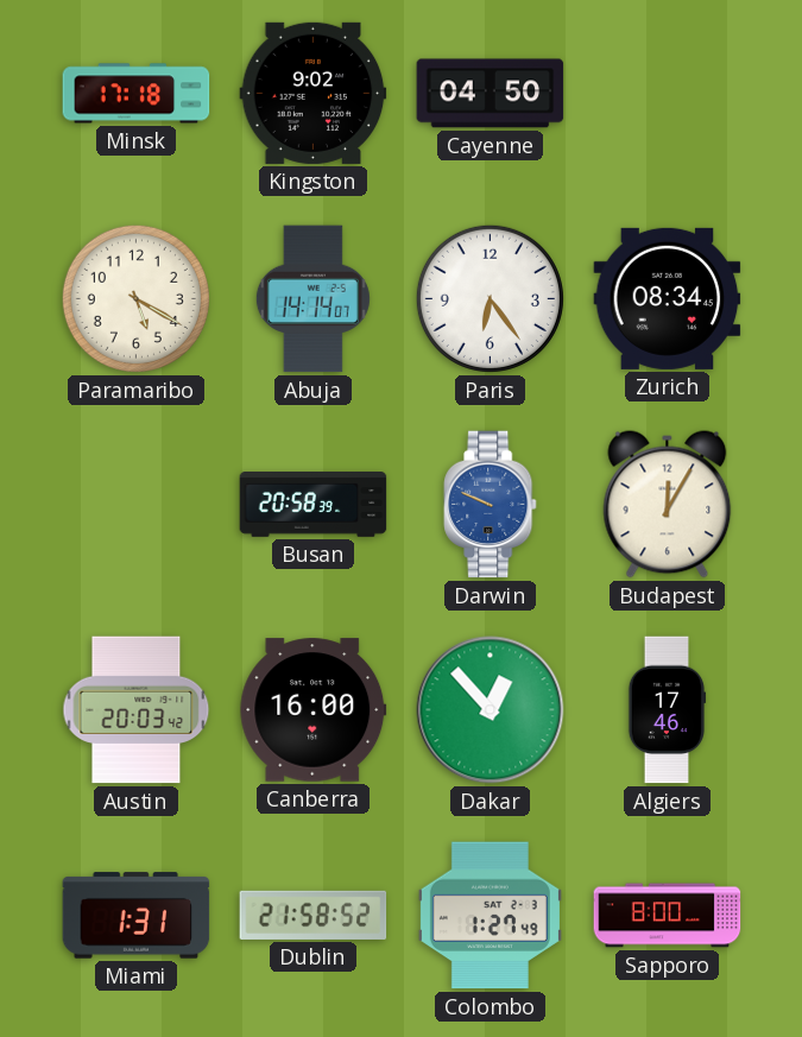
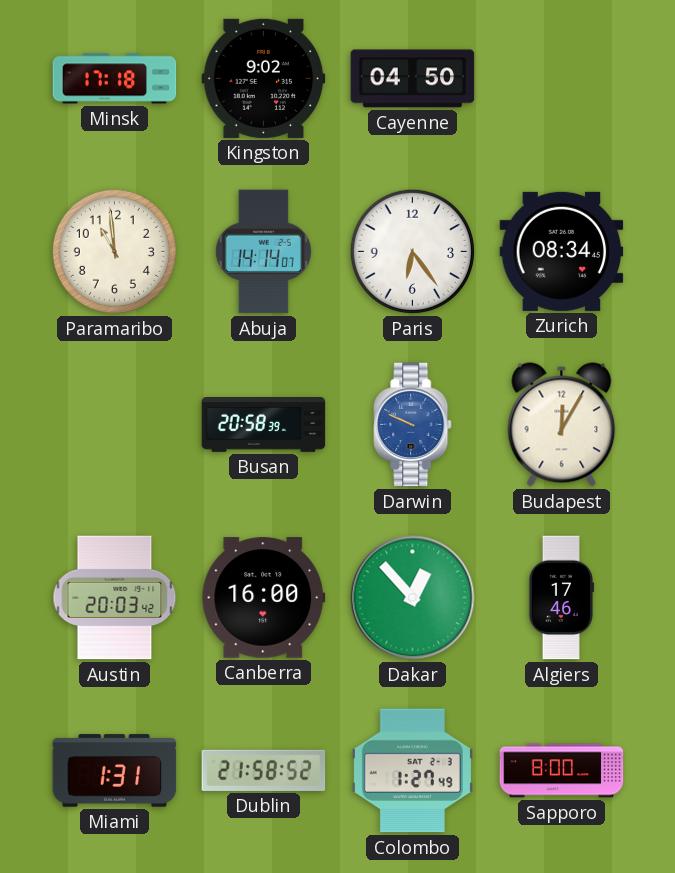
Paramaribo: 5:20 -> 10:59 (114, 251)
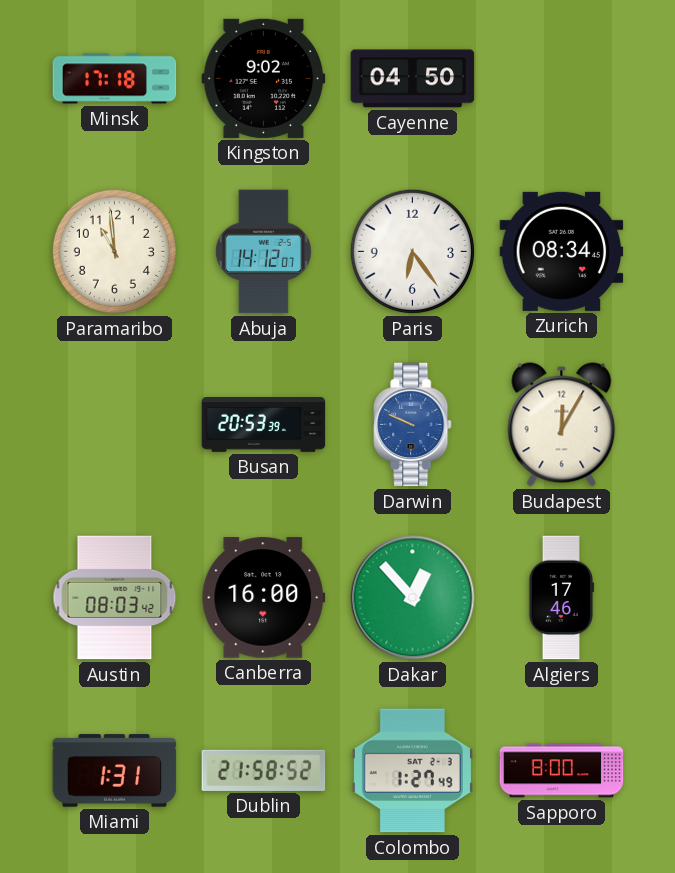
Abuja: 14:14 -> 14:12 (263, 252)
Busan: 20:58 -> 20:53 (264, 425)
Austin: 20:03 -> 08:03 (115, 598)
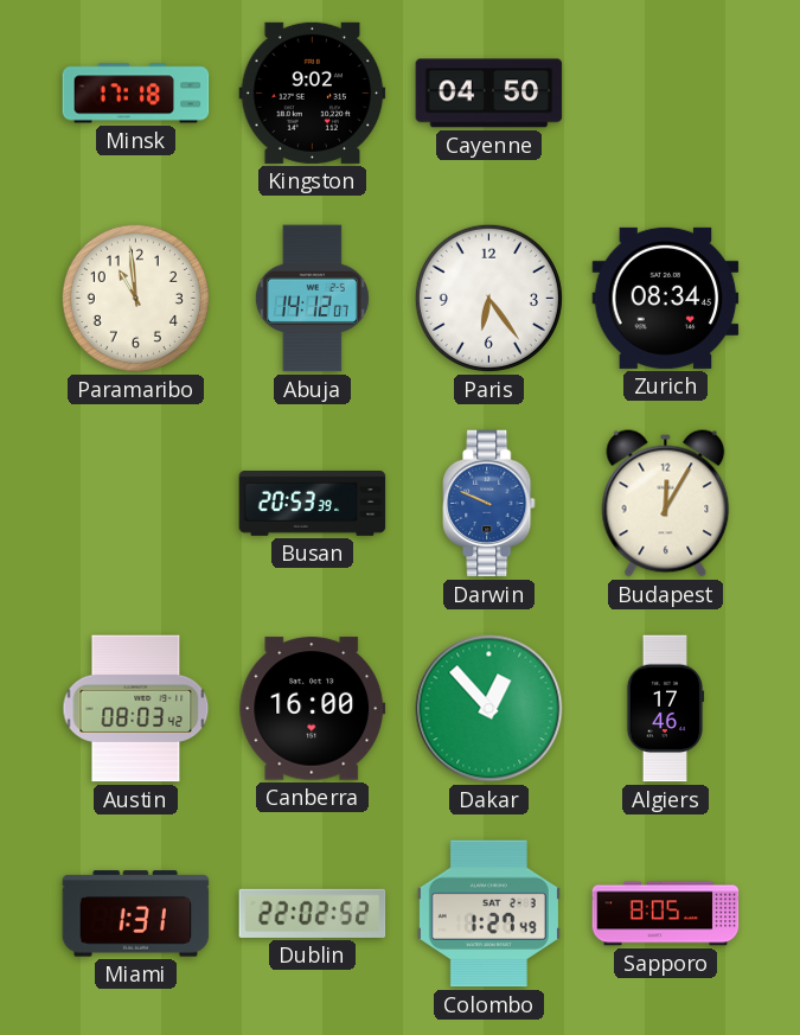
Dublin: 21:58 -> 22:02 (313, 913)
Sapporo: 8:00 -> 8:05 (666, 914)
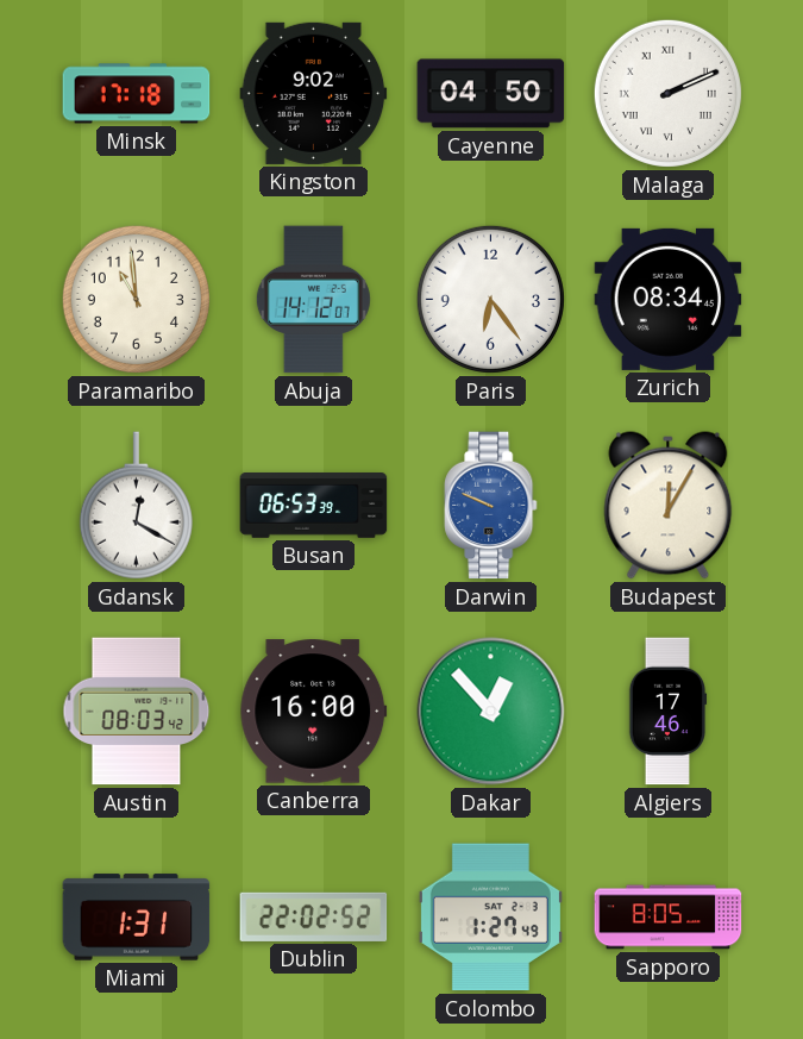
Malaga: none -> 2:11 (667, 93)
Gdansk: none -> 12:20 (136, 506)
Busan: 20:53 -> 06:53 (314, 506)
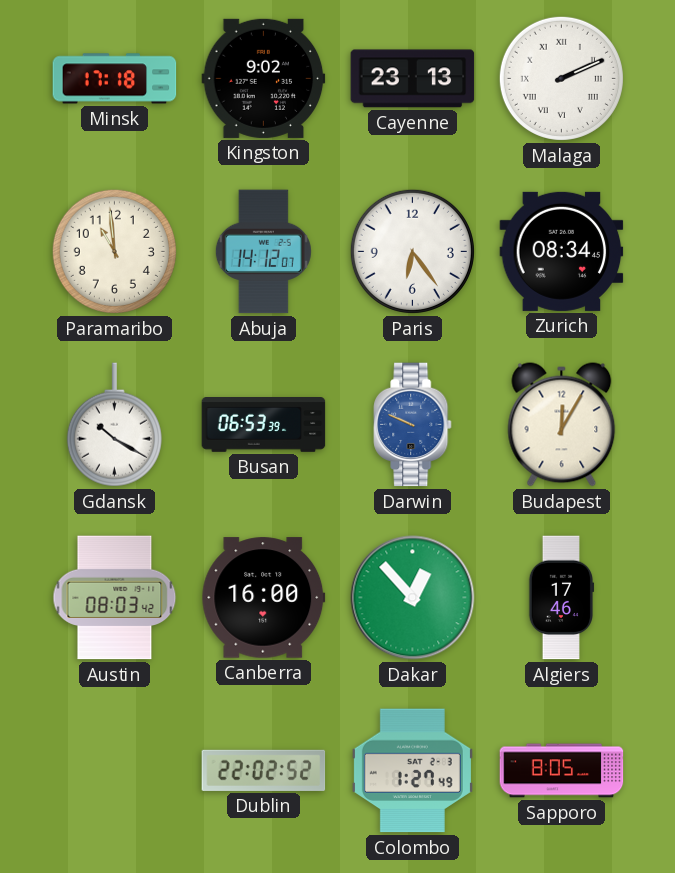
Cayenne: 04:50 -> 23:13 (413, 79)
Gdansk: 12:20 -> 10:20 (114, 425)
Miami: 1:31 -> none (137, 918)
